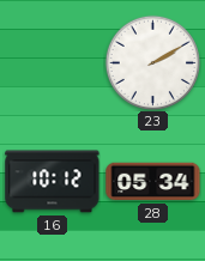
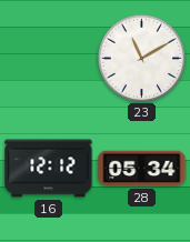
23: 2:10 -> 11:10 (141, 58)
16: 10:12 -> 12:12 (49, 169)
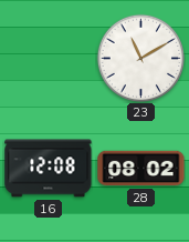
16: 12:12 -> 12:08 (49, 169)
28: 05:34 -> 08:02 (141, 169)
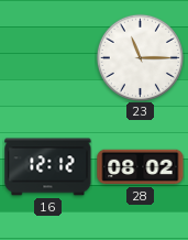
23: 11:10 -> 11:15 (140, 57)
16: 12:08 -> 12:12 (48, 167)
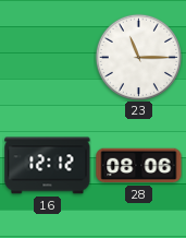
28: 08:02 -> 08:06 (139, 166)
